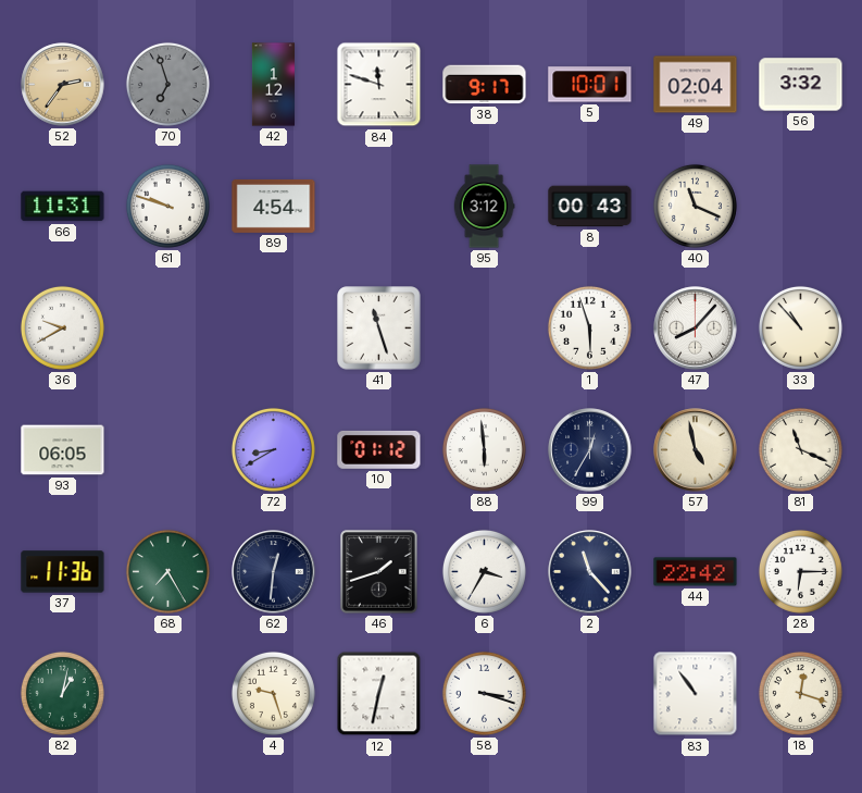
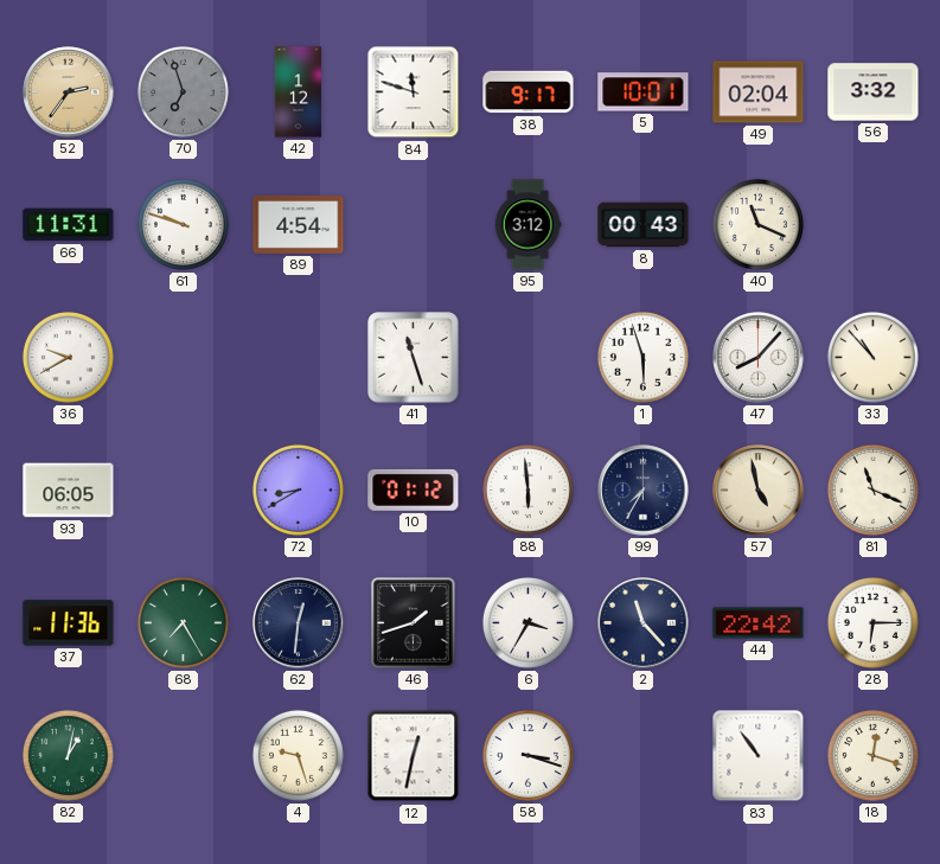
99: 12:35 -> 7:35 (644, 491)
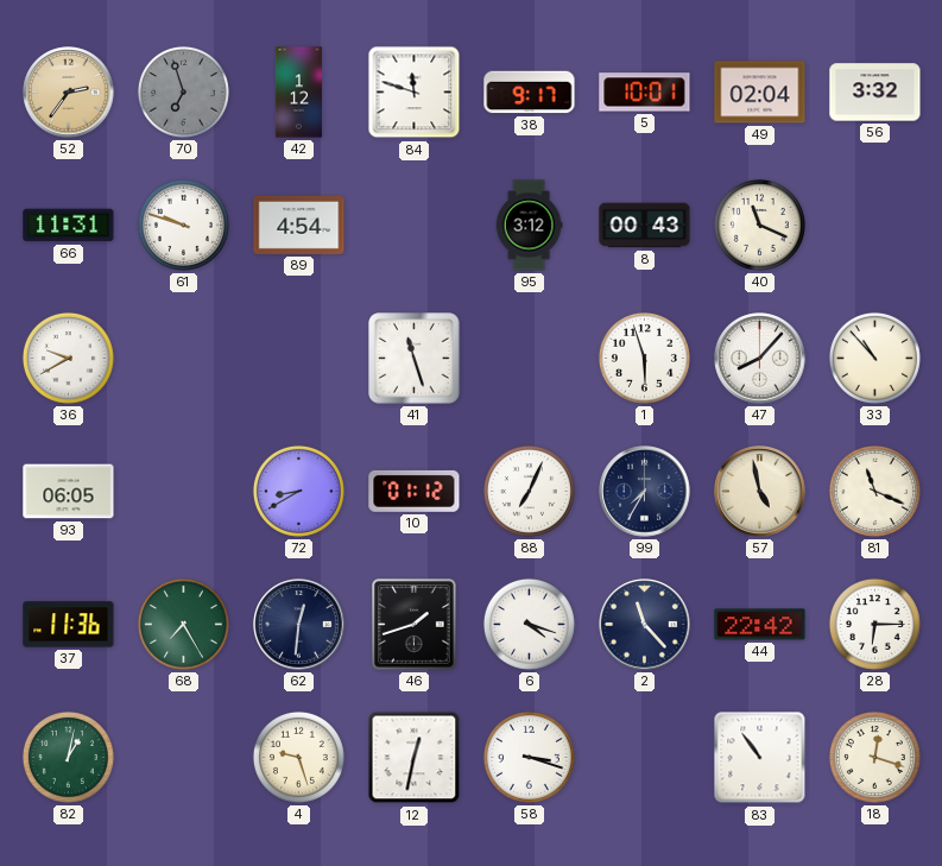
88: 5:59 -> 7:04 (529, 491)
6: 3:35 -> 4:18 (529, 624)
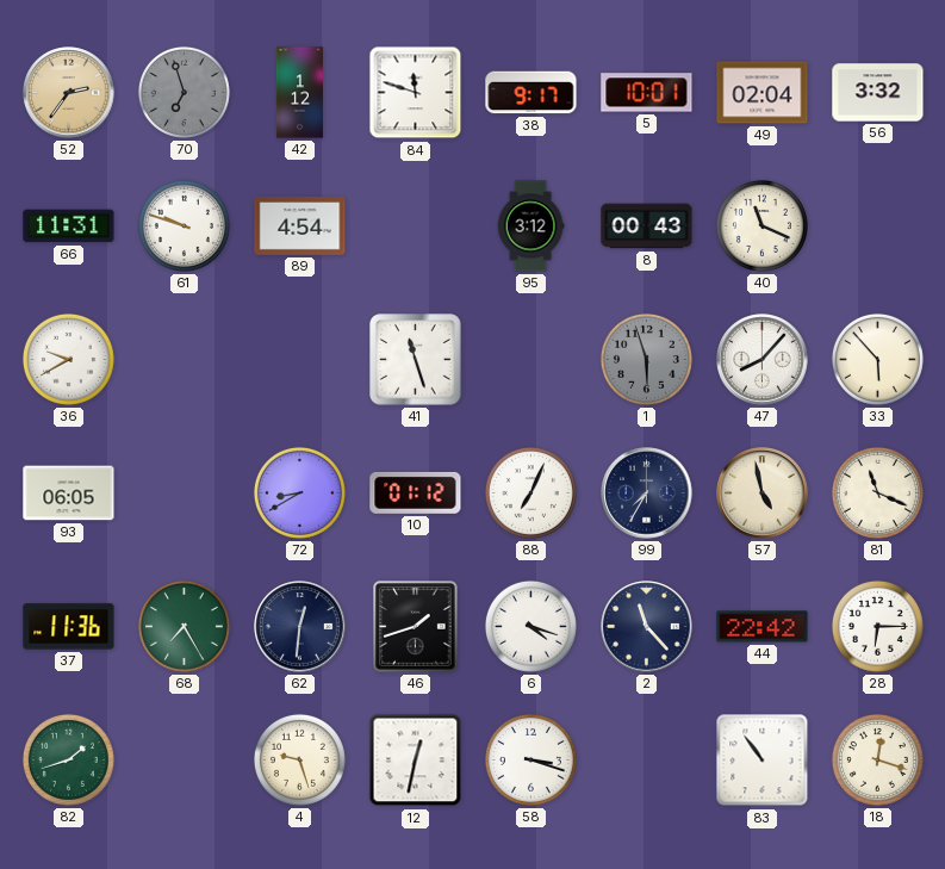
1 dial: white -> grey (646, 359)
33: 10:53 -> 5:53 (877, 359)
82: 1:02 -> 1:42 (68, 759)
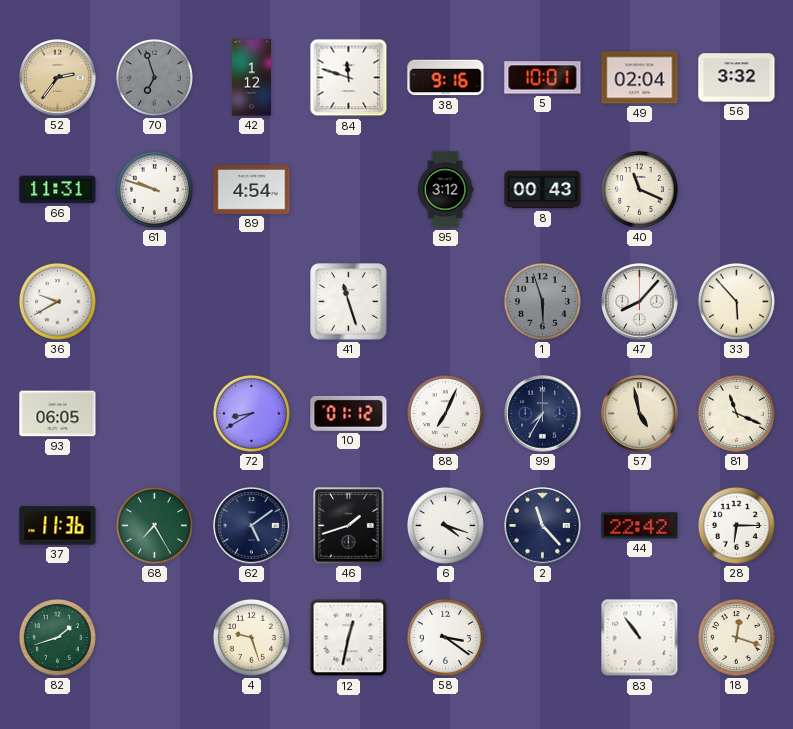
38: 9:17 -> 9:16 (446, 78)
62: 12:31 -> 5:09 (252, 526)
58: 3:18 -> 3:21 (445, 637)
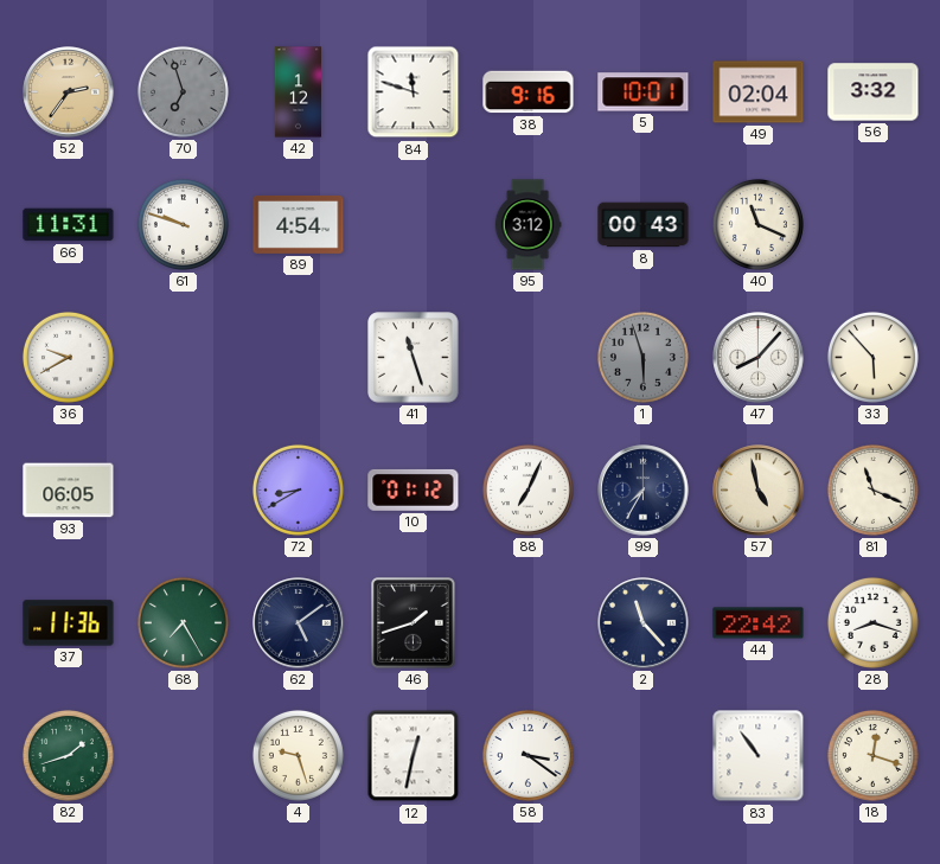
6: 4:18 -> none (445, 525)
28: 6:15 -> 8:18 (872, 622)
